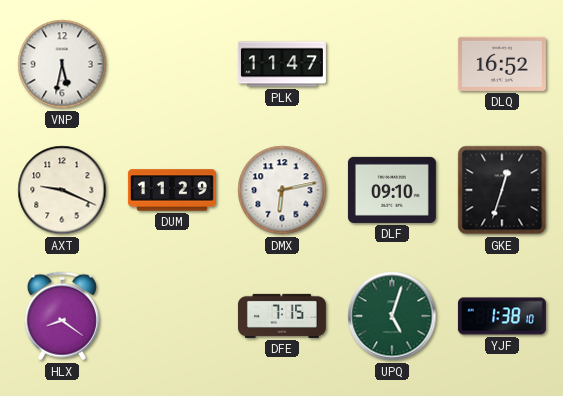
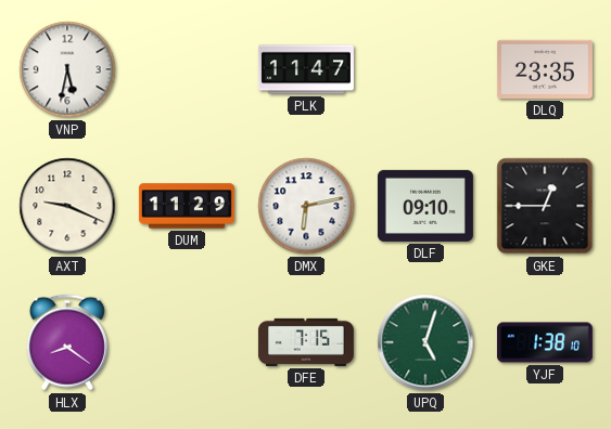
DLQ: 16:52 -> 23:35 (545, 69)
GKE: 12:33 -> 12:45 (545, 206)
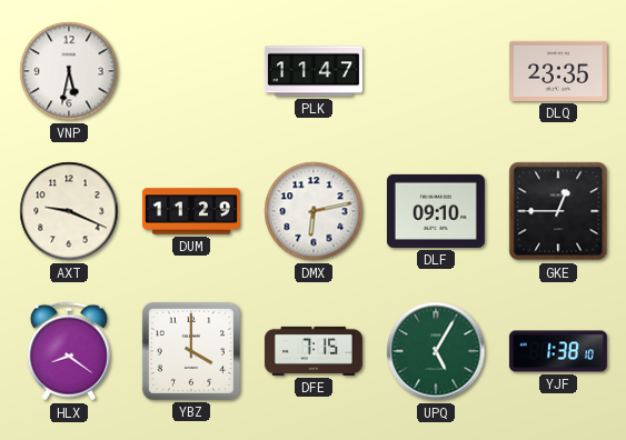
YBZ: none -> 4:00 (191, 351)
UPQ: 5:03 -> 5:05 (436, 351)
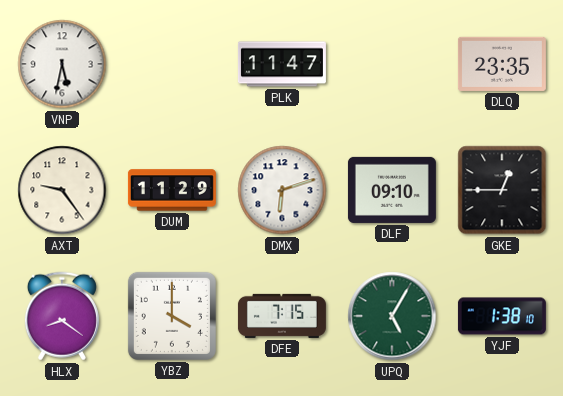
AXT: 9:19 -> 9:24 (62, 190)
DMX: 6:13 -> 6:12 (282, 190)
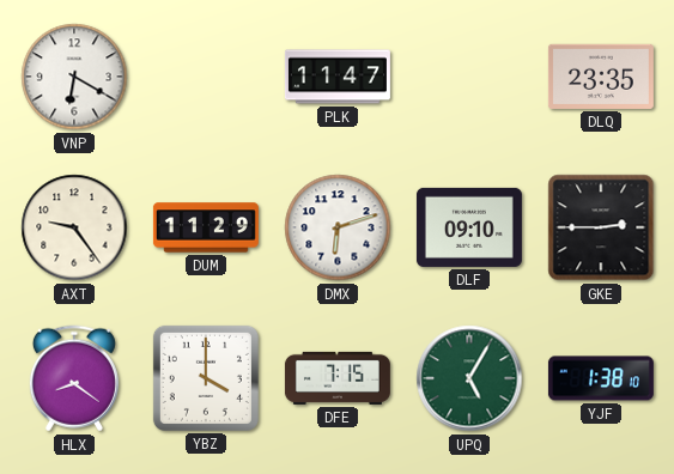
VNP: 5:32 -> 6:20 (74, 77)
GKE: 12:45 -> 2:45 (601, 227)
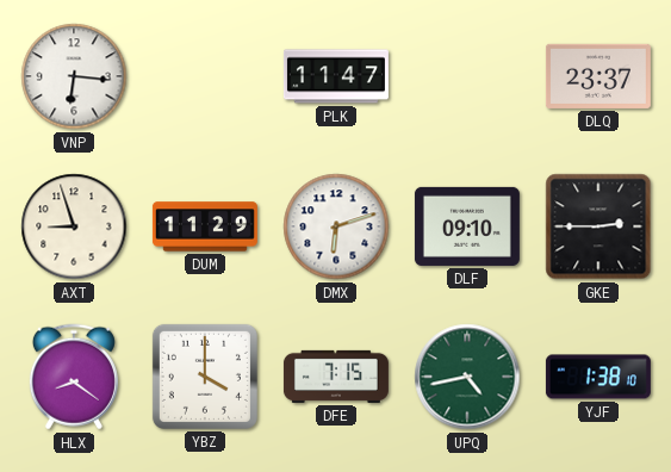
VNP: 6:20 -> 6:16 (74, 76)
DLQ: 23:35 -> 23:37 (598, 76)
AXT: 9:24 -> 8:57 (74, 226)
UPQ: 5:05 -> 4:43 (467, 377)
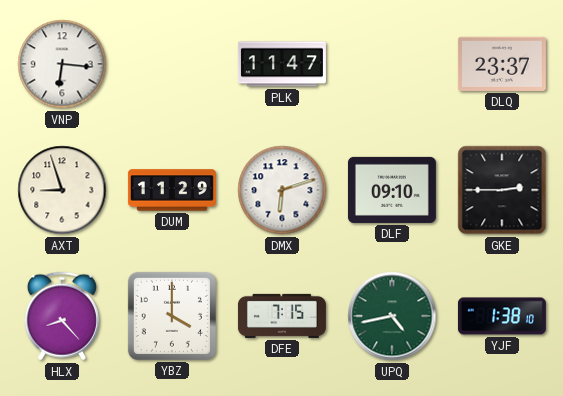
HLX: 8:21 -> 8:23 (62, 316)
